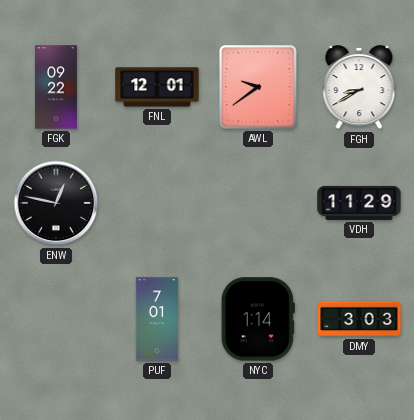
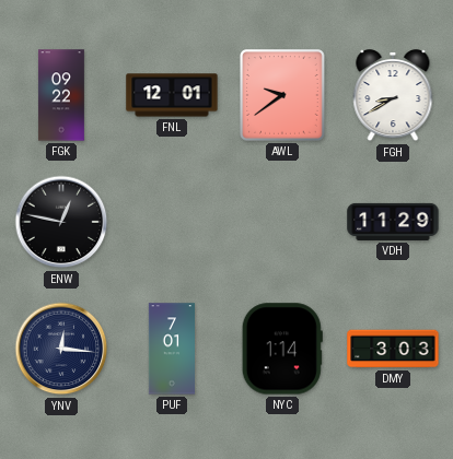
YNV: none -> 12:16 (61, 349)
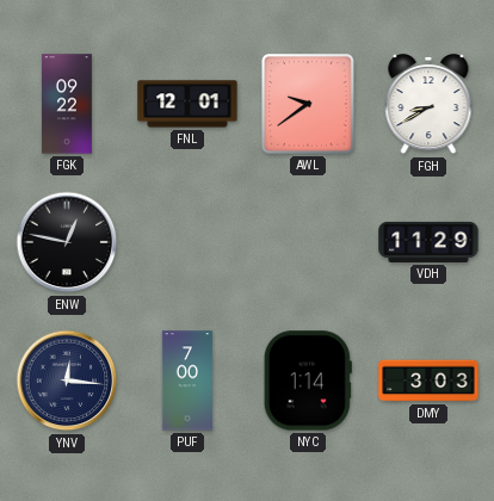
PUF: 7:01 -> 7:00 (186, 381)
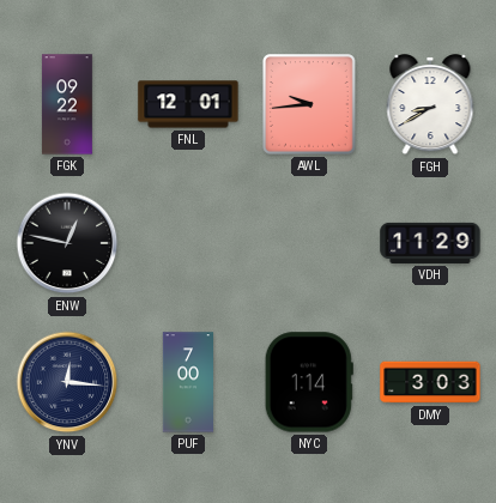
AWL: 9:39 -> 9:44 (310, 105)
